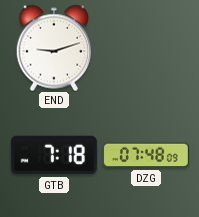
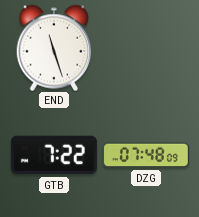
END: 9:12 -> 11:27 (54, 48)
GTB: 7:18 -> 7:22 (54, 155)
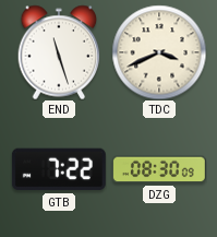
TDC: none -> 3:41 (159, 52)
DZG: 07:48 -> 08:30 (159, 169)
